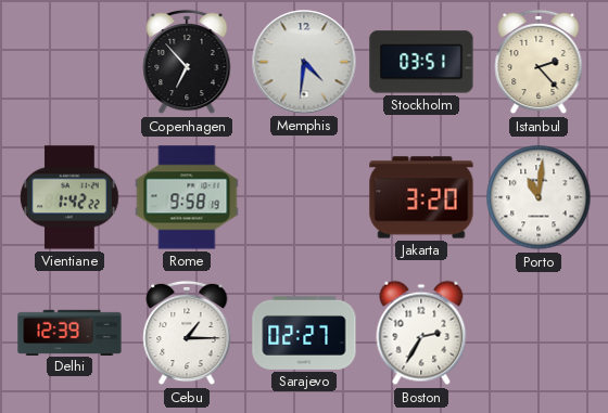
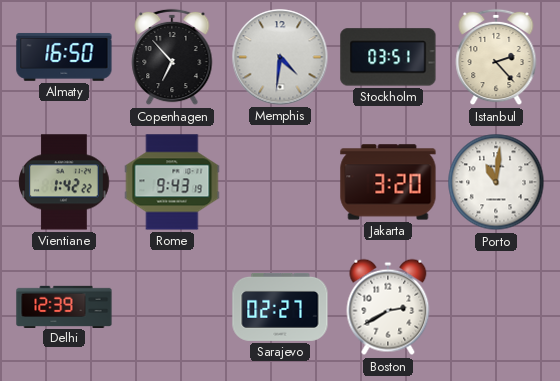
Almaty: none -> 16:50 (64, 57)
Rome: 9:58 -> 9:43 (172, 182)
Cebu: 1:15 -> none (187, 333)
Boston: 2:35 -> 2:40 (388, 307)
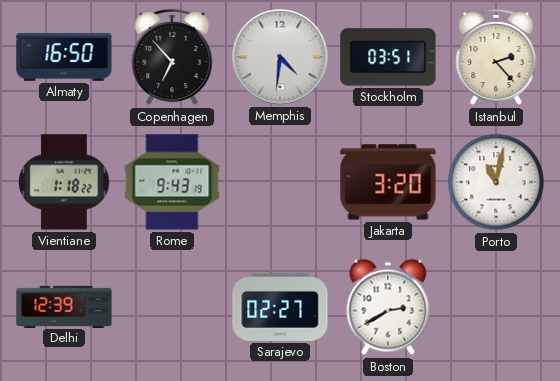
Vientiane: 1:42 -> 1:18 (64, 182)
Porto: 11:01 -> 11:02 (496, 182)
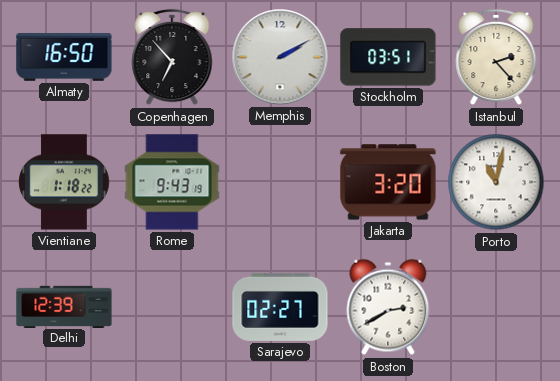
Memphis: 4:31 -> 2:10 (280, 57)
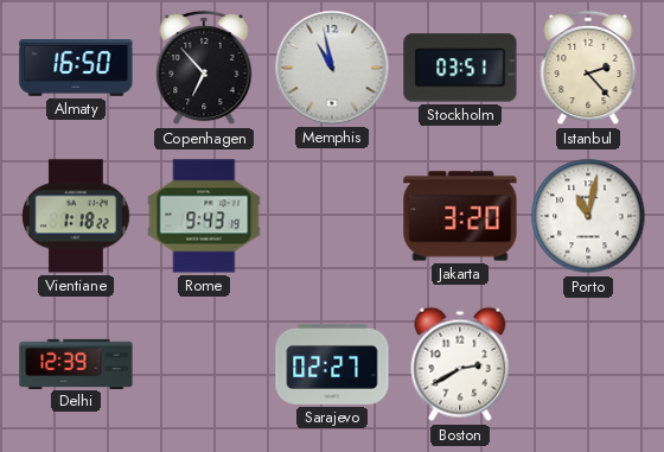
Memphis: 2:10 -> 10:58 (332, 68)
